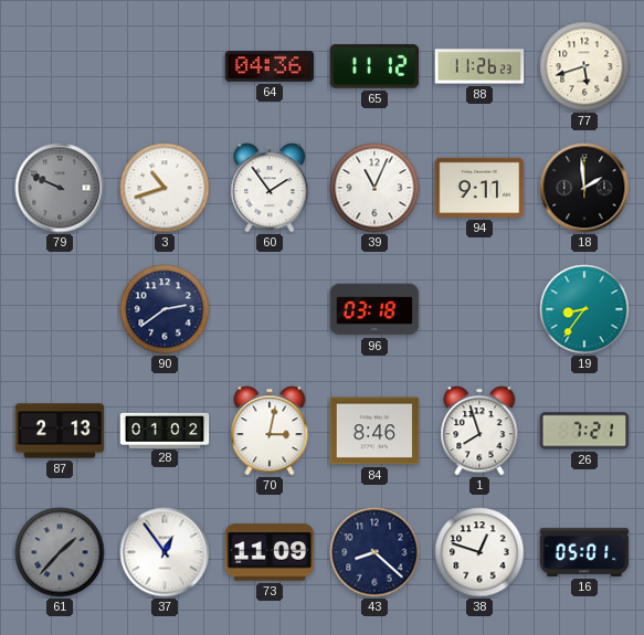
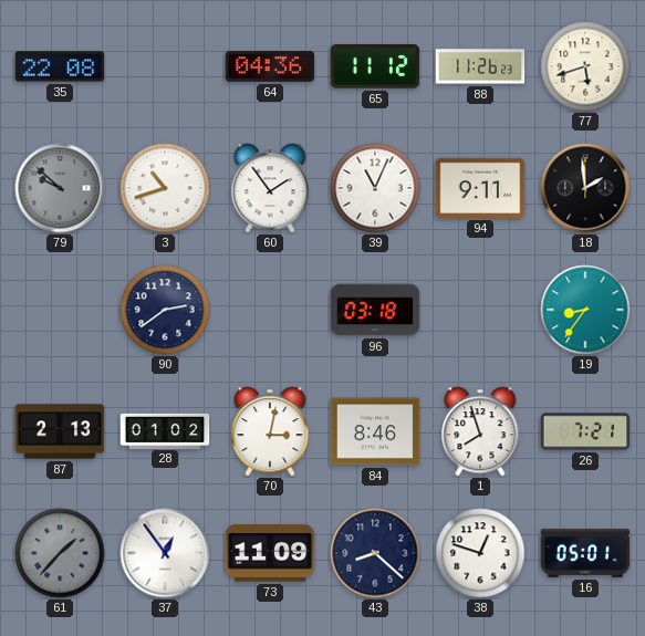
35: none -> 22:08 (60, 66)
79: 9:49 -> 9:52 (60, 188)
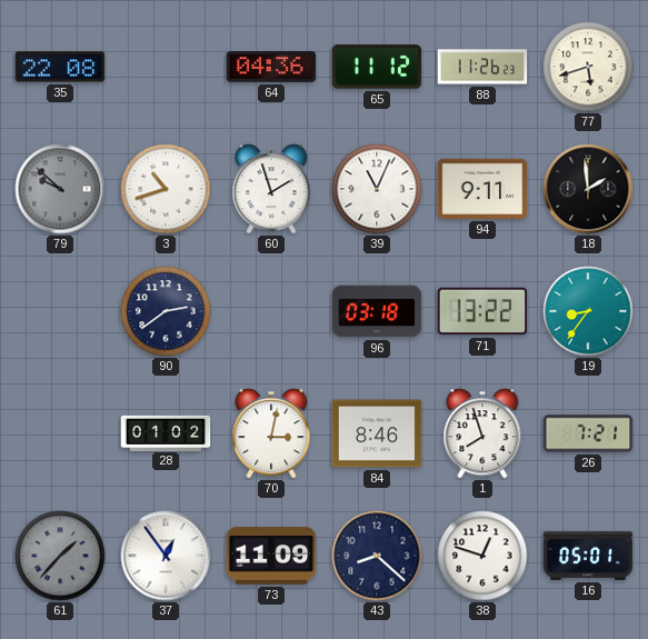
60: 1:54 -> 1:57 (271, 189)
71: none -> 13:22 (482, 311)
87: 2:13 -> none (60, 431)
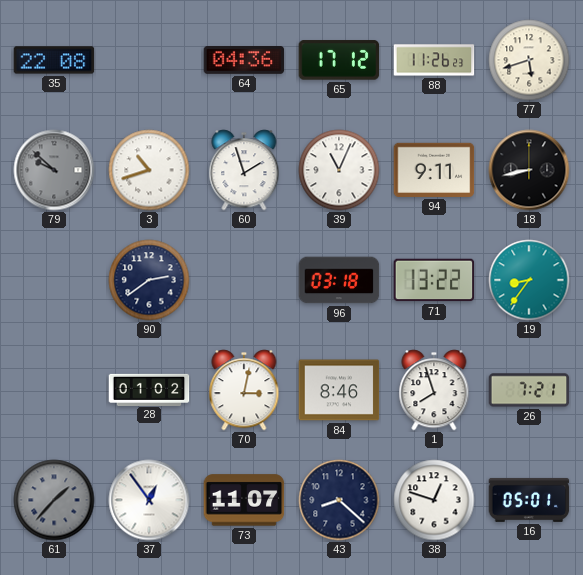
65: 11:12 -> 17:12 (339, 60)
18: 1:59 -> 8:43 (529, 170)
73: 11:09 -> 11:07 (244, 500)
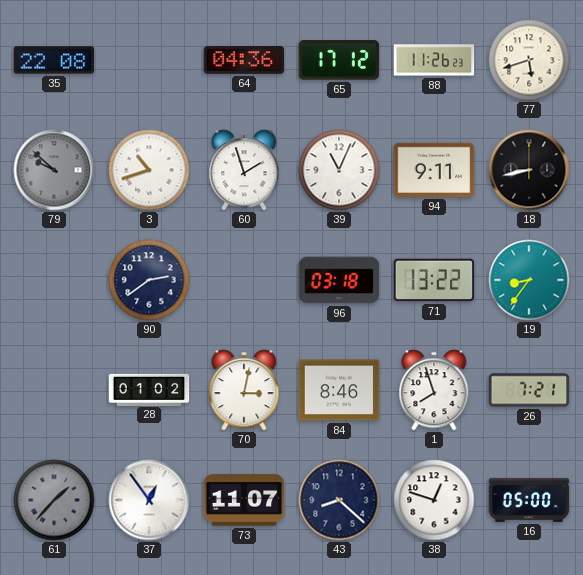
16: 05:01 -> 05:00 (529, 500)
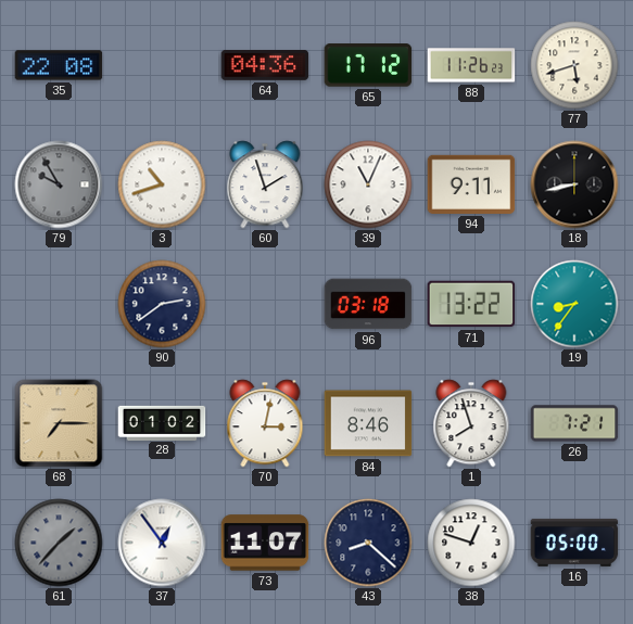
79: 9:52 -> 9:55 (59, 184)
68: none -> 7:15 (59, 423)
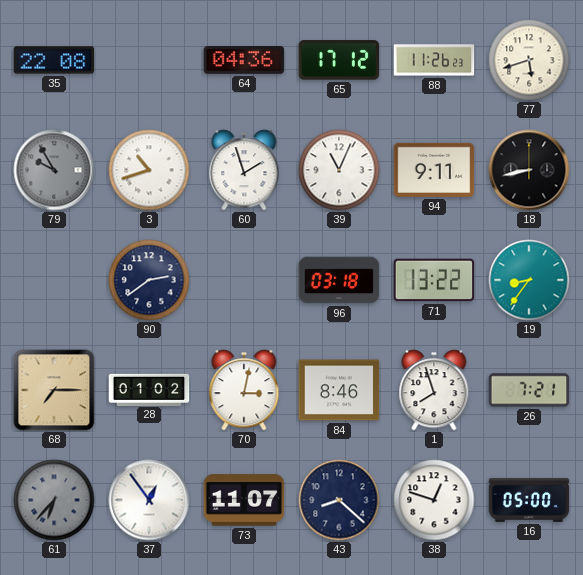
61: 1:37 -> 6:37 (54, 500)
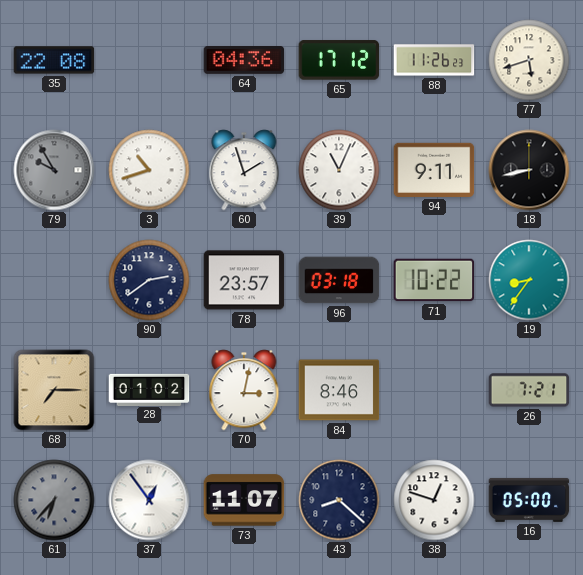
78: none -> 23:57 (244, 280)
71: 13:22 -> 10:22 (434, 280)
1: 7:57 -> none (434, 390)
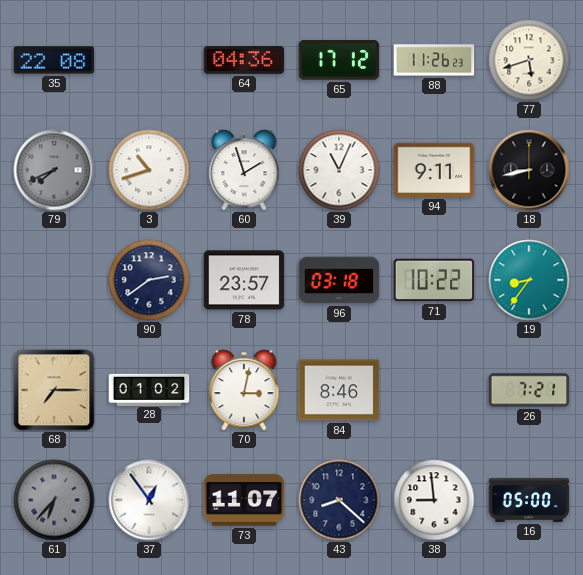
79: 9:55 -> 7:41 (54, 170)
38: 12:48 -> 8:59 (434, 500)
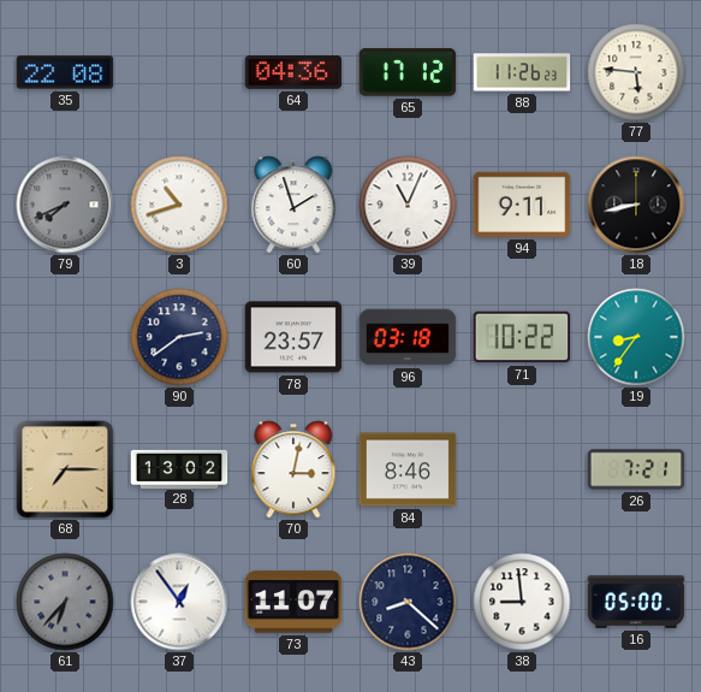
77: 5:42 -> 5:46 (636, 72)
28: 01:02 -> 13:02 (179, 468)
